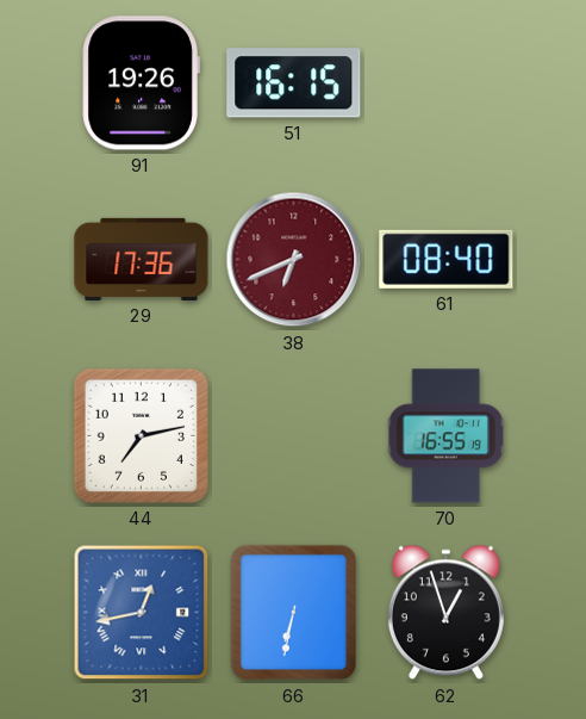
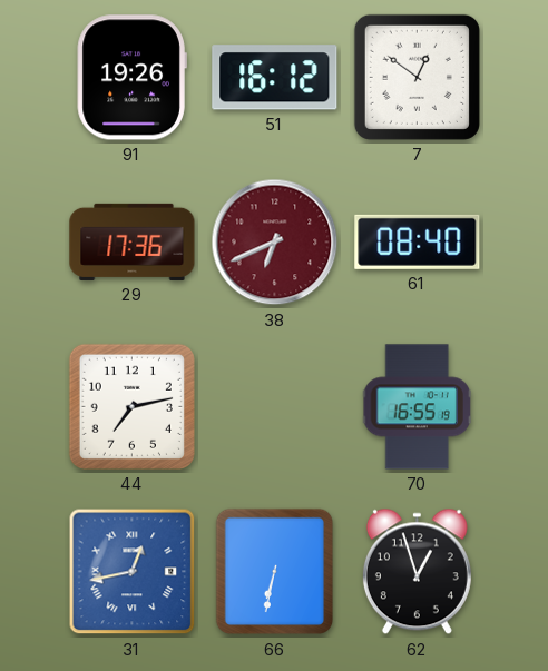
51: 16:15 -> 16:12 (275, 78)
7: none -> 12:51 (417, 77)
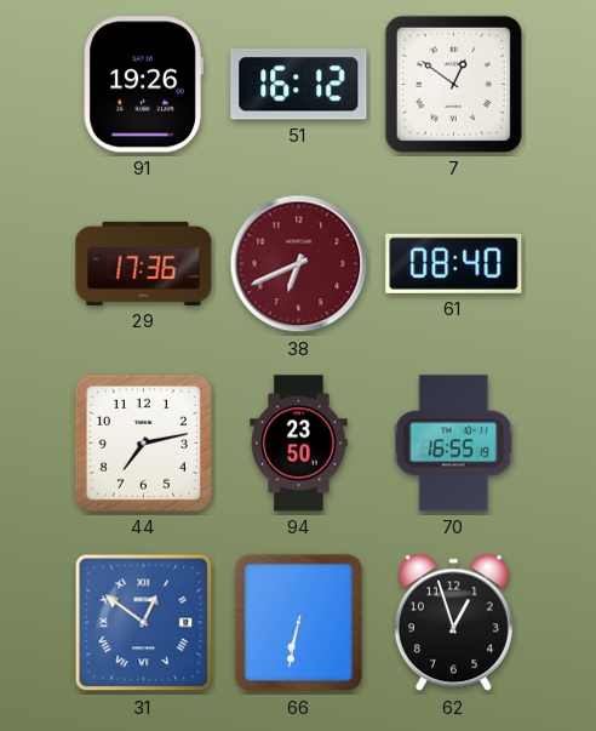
94: none -> 23:50 (299, 444)
31: 12:43 -> 12:51 (144, 623)
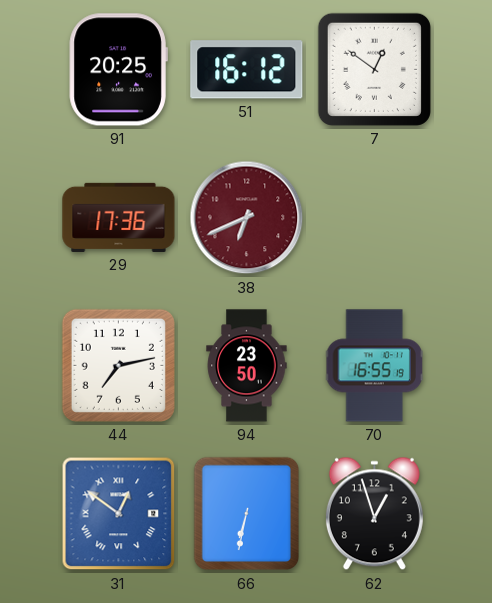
91: 19:26 -> 20:25 (118, 70)
61: 08:40 -> none (454, 263)
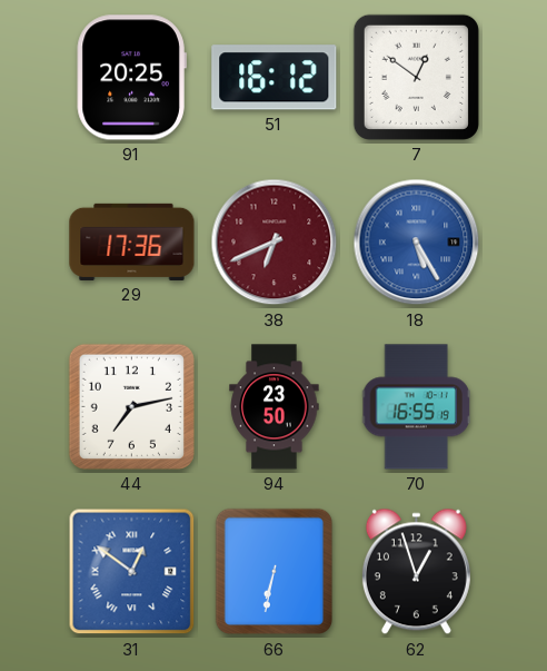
18: none -> 5:25 (417, 243)
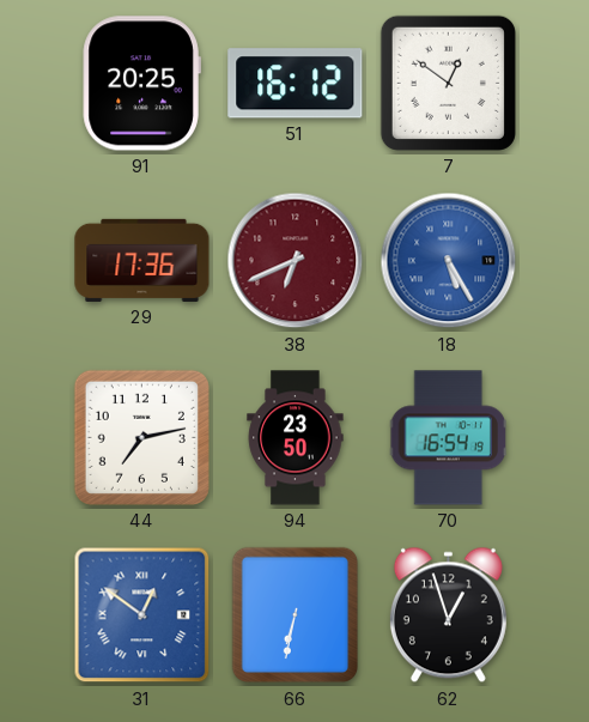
70: 16:55 -> 16:54 (448, 438)
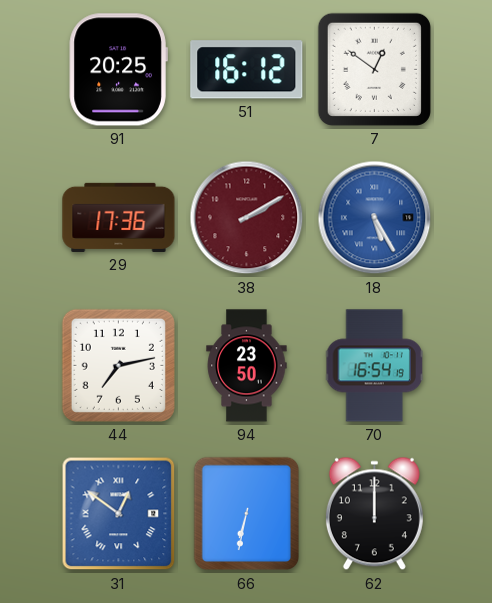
38: 6:41 -> 2:10 (247, 218)
62: 12:57 -> 12:00 (374, 514)
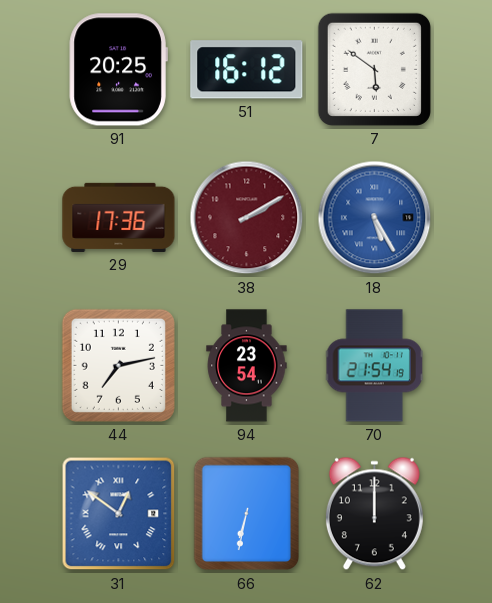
7: 12:51 -> 5:51 (374, 69)
94: 23:50 -> 23:54 (247, 366)
70: 16:54 -> 21:54 (374, 366)
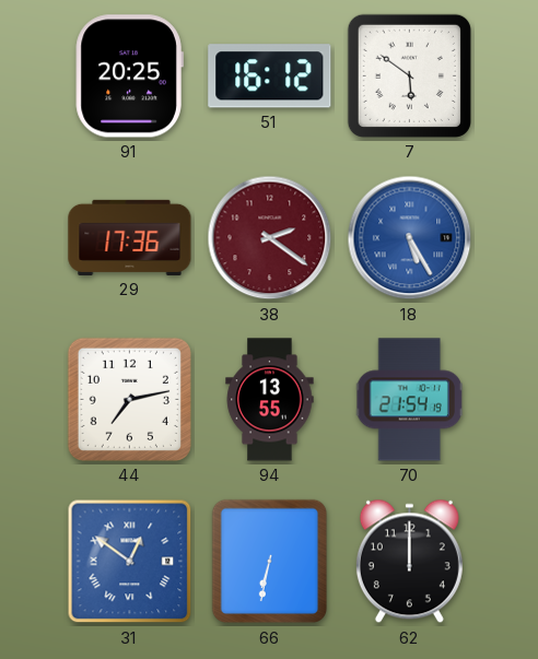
38: 2:10 -> 2:21 (270, 238)
94: 23:54 -> 13:55 (270, 400)
